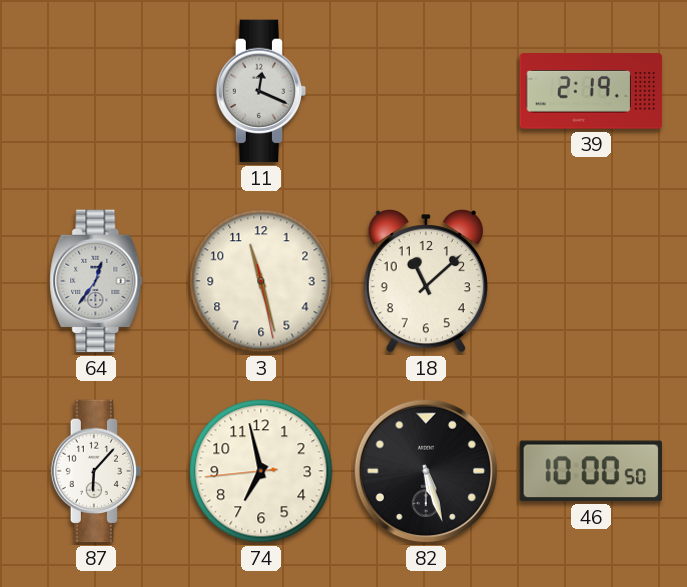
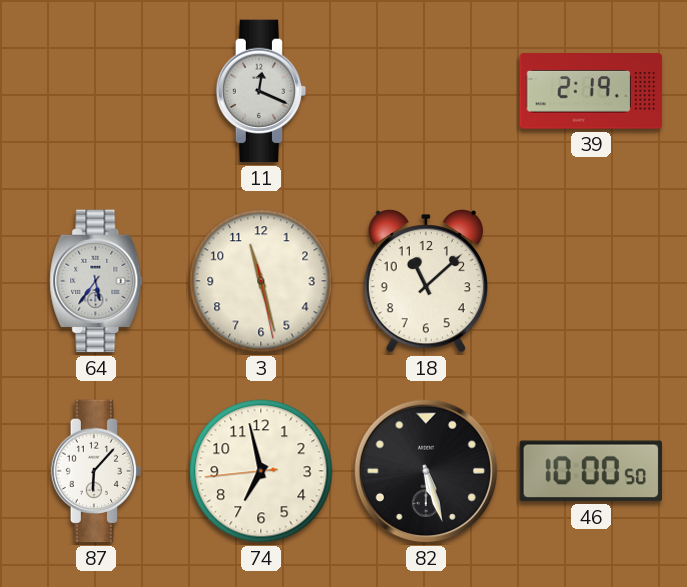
64: 12:36 -> 5:36 (96, 281)
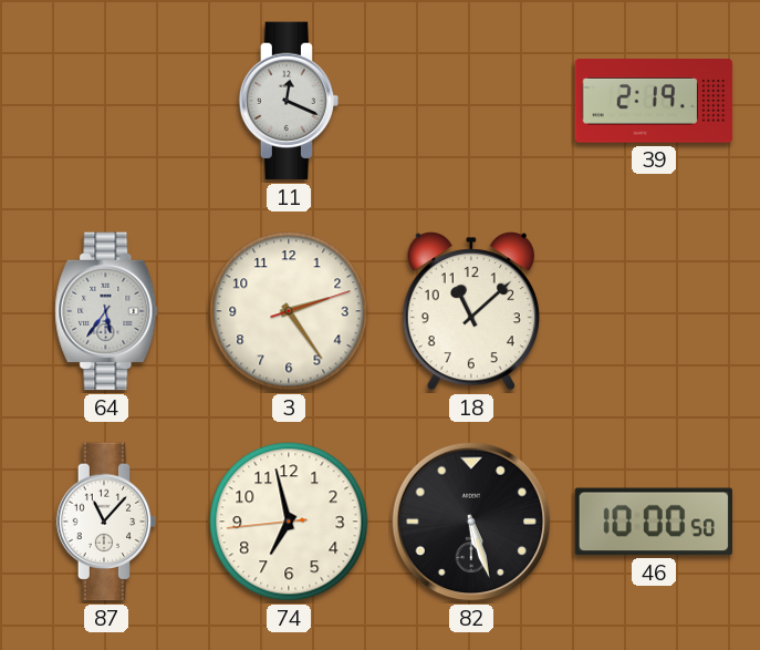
3: 11:27 -> 2:24 (289, 311)
87: 6:07 -> 11:07 (106, 522)
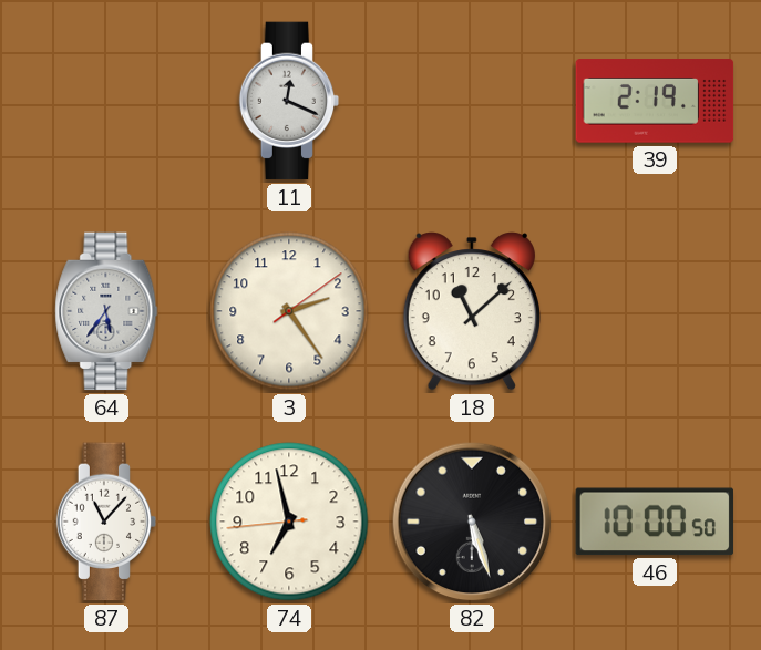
3: 2:24:12 -> 2:24:09 (289, 311)
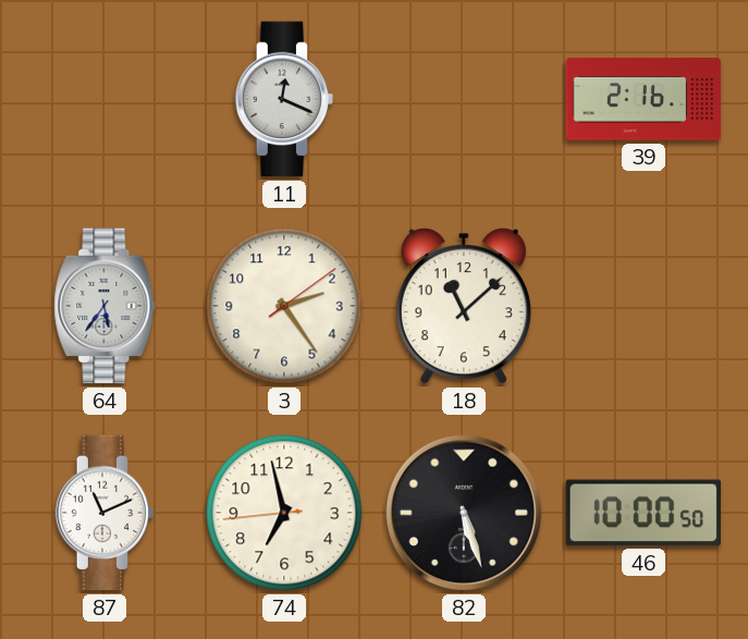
39: 2:19 -> 2:16 (643, 99)
87: 11:07 -> 11:11 (105, 513)
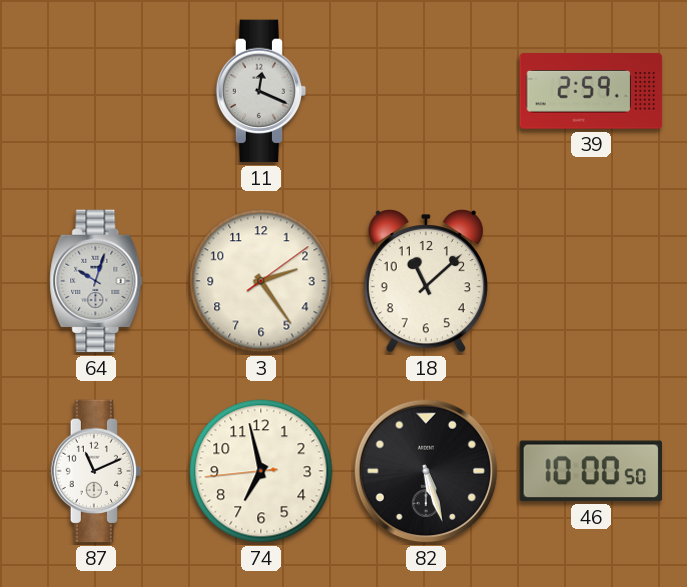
39: 2:16 -> 2:59 (591, 91)
64: 5:36 -> 10:03 (96, 281)
